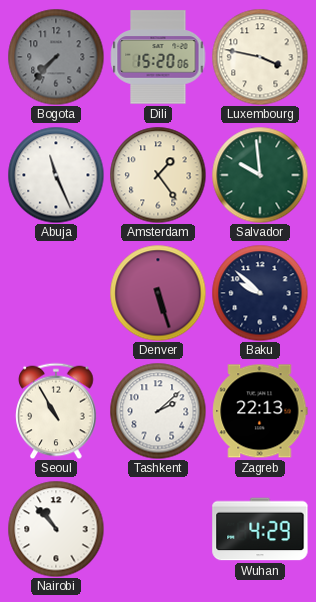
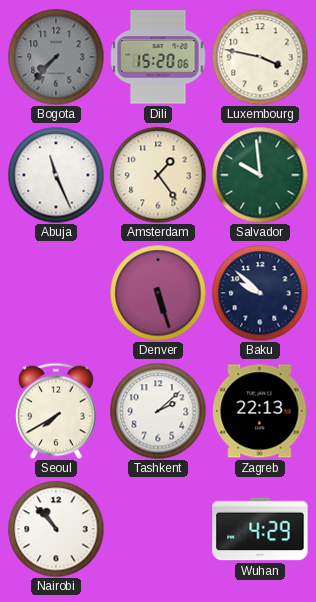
Seoul: 10:55 -> 7:40 (56, 411)
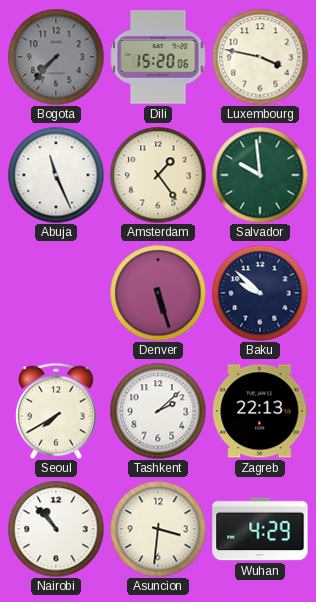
Asuncion: none -> 3:31 (158, 529)
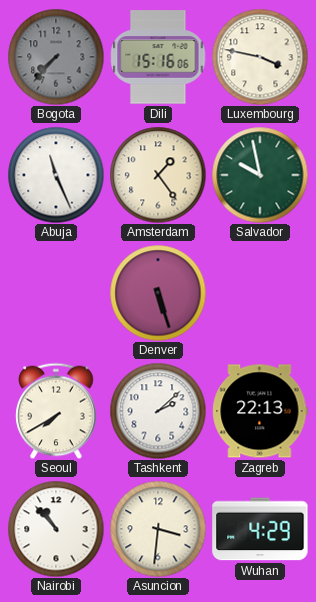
Dili: 15:20 -> 15:16 (158, 57)
Salvador: 9:59 -> 9:58 (260, 175)
Baku: 9:52 -> none (260, 293)
